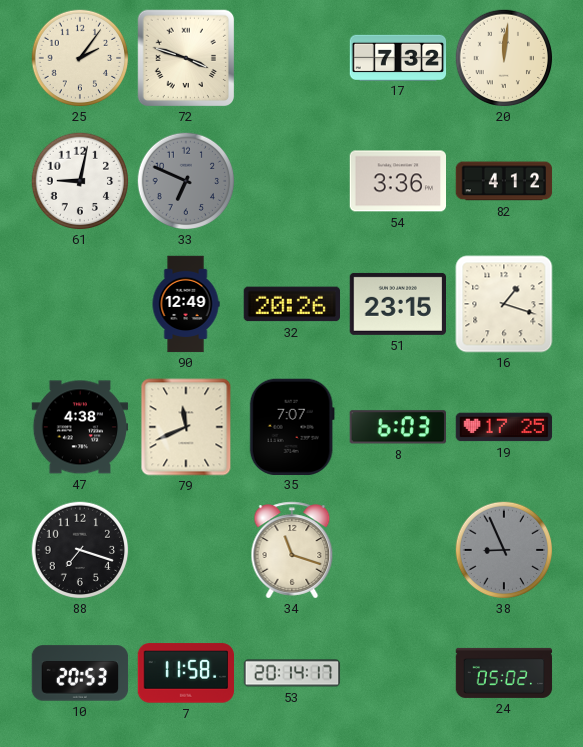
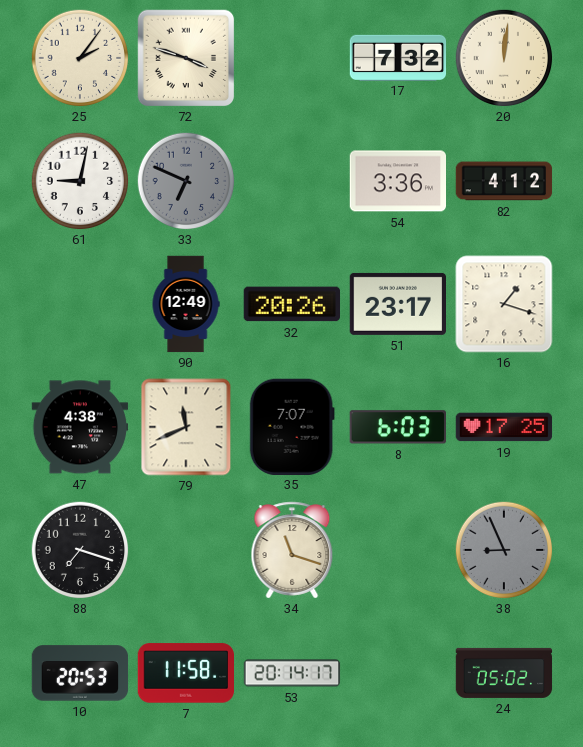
51: 23:15 -> 23:17 (397, 304)
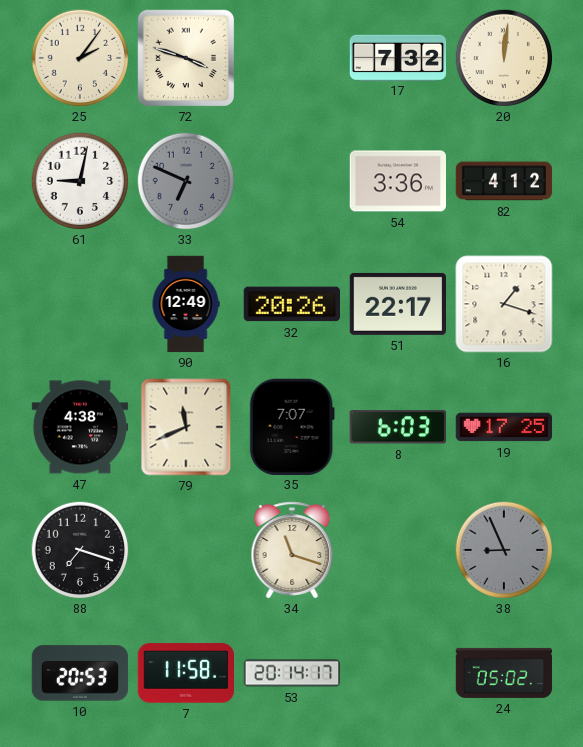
51: 23:17 -> 22:17 (397, 304)
